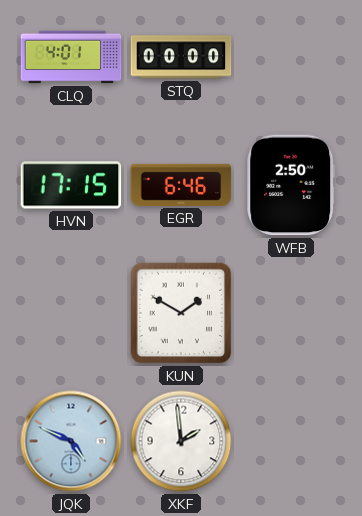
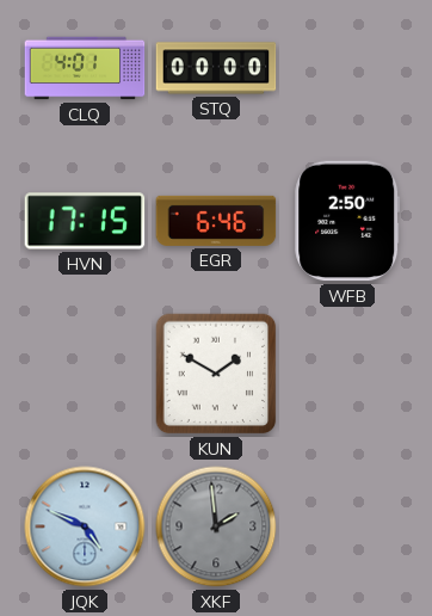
XKF dial: white -> grey (216, 526)
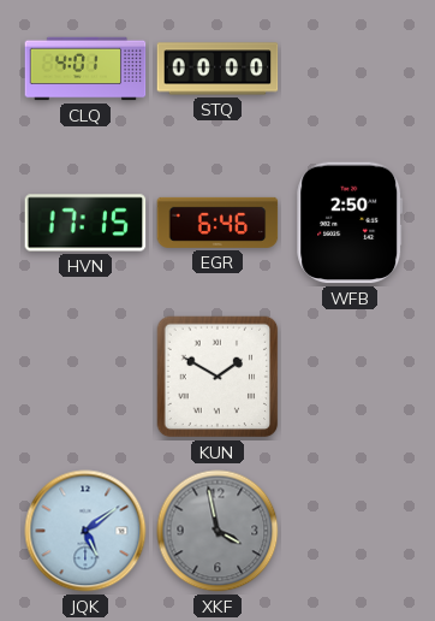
JQK: 4:49 -> 5:09 (85, 531)
XKF: 1:59 -> 3:58 (218, 531)
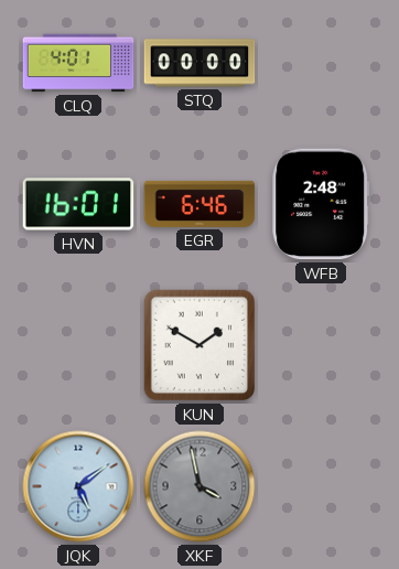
HVN: 17:15 -> 16:01 (78, 204)
WFB: 2:50 -> 2:48 (321, 204)
